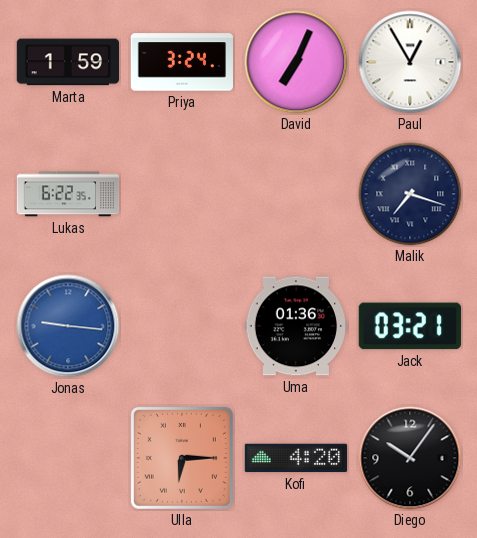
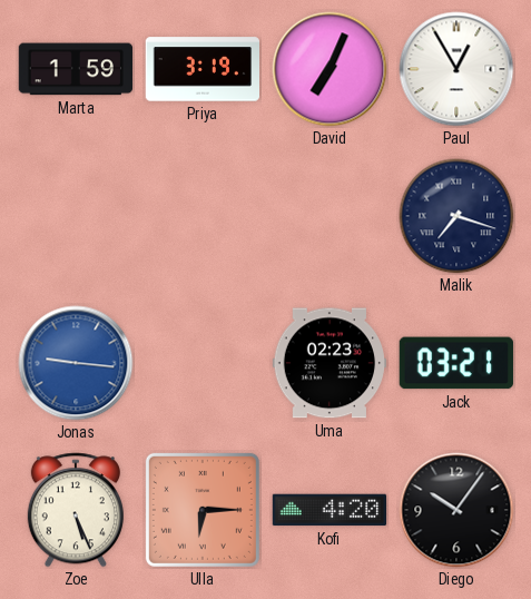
Priya: 3:24 -> 3:19 (201, 69)
Lukas: 6:22 -> none (68, 194)
Uma: 01:36 -> 02:23 (328, 363)
Zoe: none -> 5:26 (76, 510)
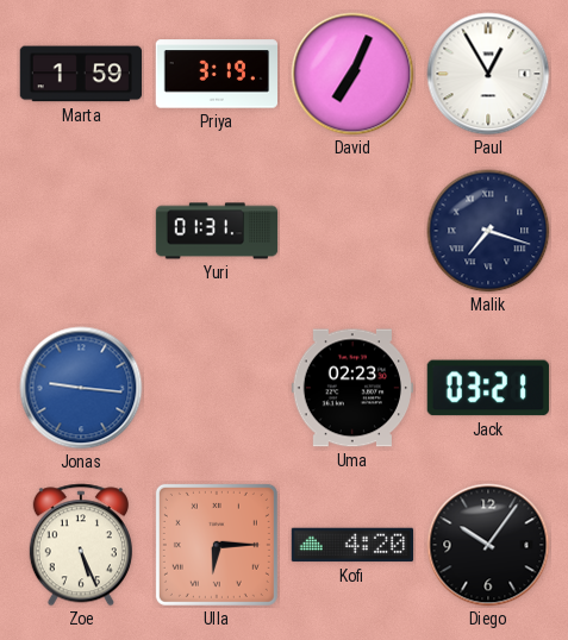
Yuri: none -> 01:31 (217, 231)
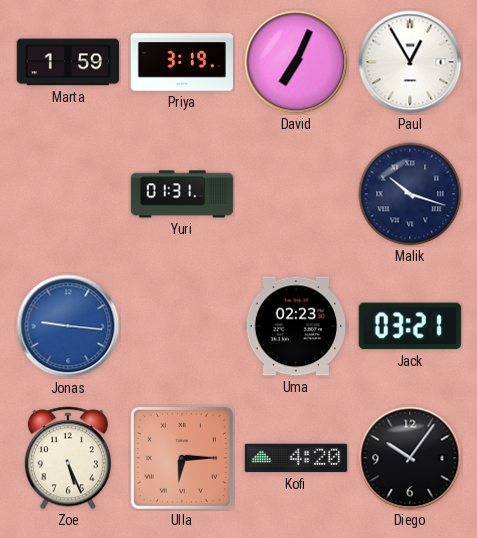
Malik: 7:18 -> 10:18 (410, 194)
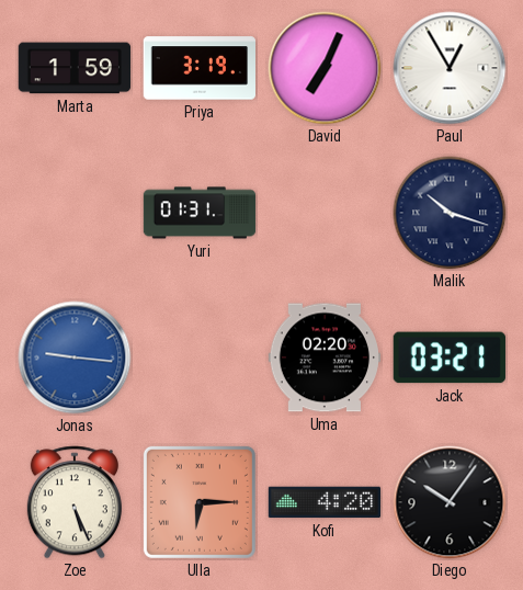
Uma: 02:23 -> 02:20 (323, 358)
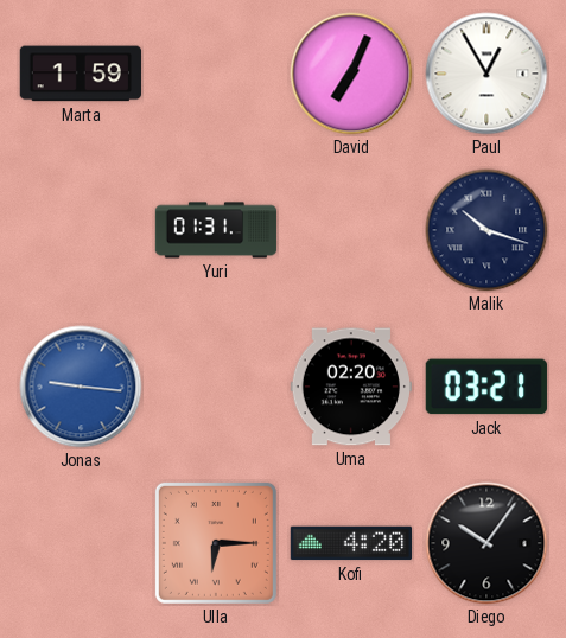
Priya: 3:19 -> none (198, 68)
Zoe: 5:26 -> none (75, 502)
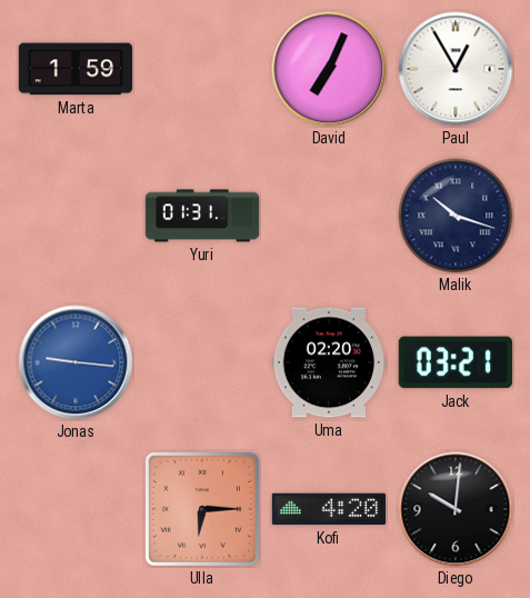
Diego: 10:06 -> 10:01 (456, 509)
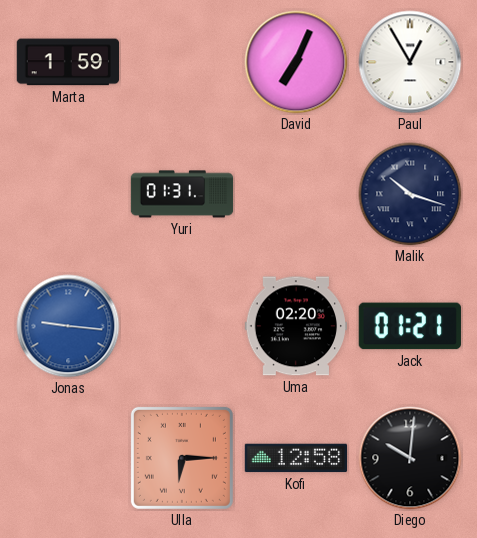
Jack: 03:21 -> 01:21 (410, 326)
Kofi: 4:20 -> 12:58 (296, 458)
